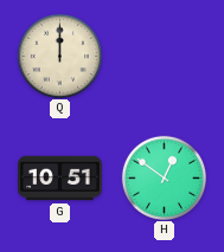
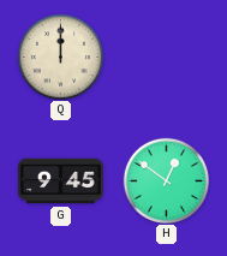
G: 10:51 -> 9:45 (61, 181)
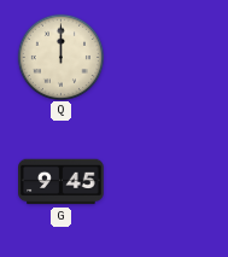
H: 12:51 -> none (166, 180)
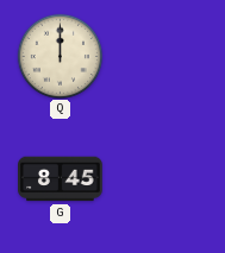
G: 9:45 -> 8:45 (61, 179)
